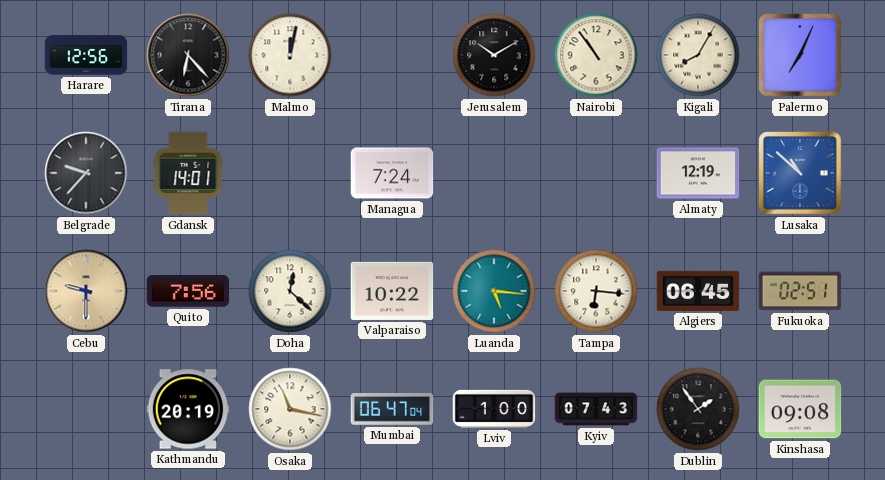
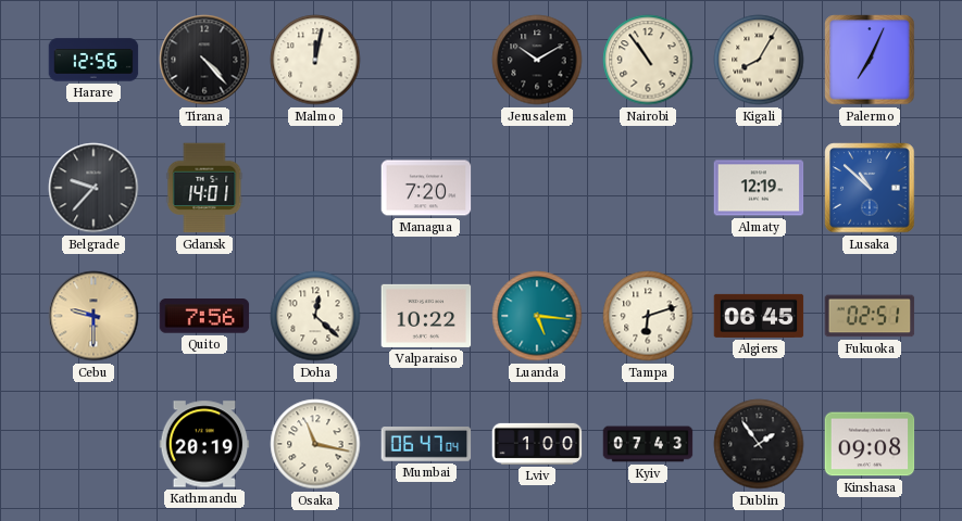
Tirana: 6:23 -> 4:23 (204, 60)
Managua: 7:24 -> 7:20 (426, 188)
Tampa: 6:16 -> 6:12 (648, 316)
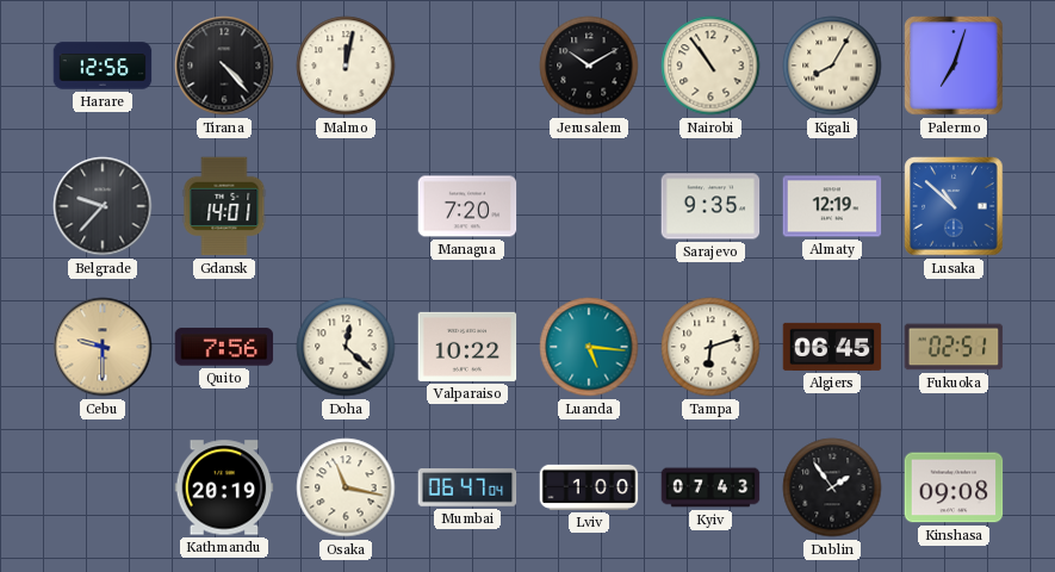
Palermo: 7:04 -> 7:03 (954, 66)
Sarajevo: none -> 9:35 (710, 206)
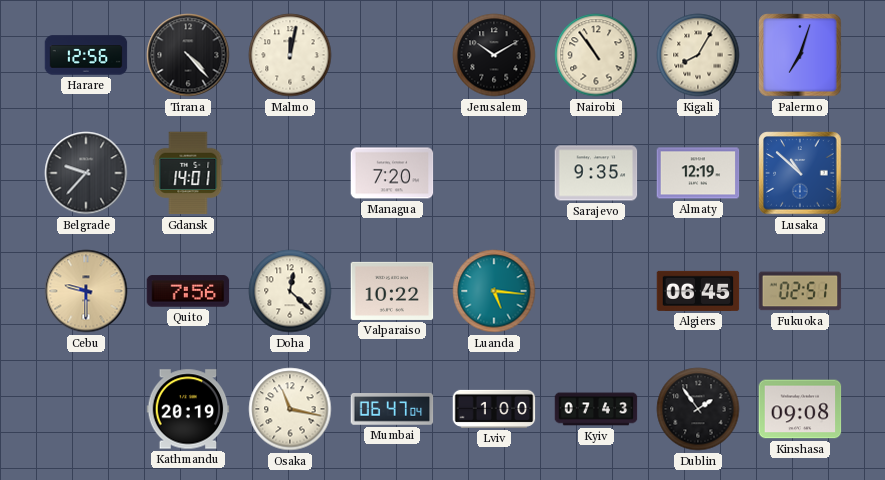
Tampa: 6:12 -> none (710, 347)
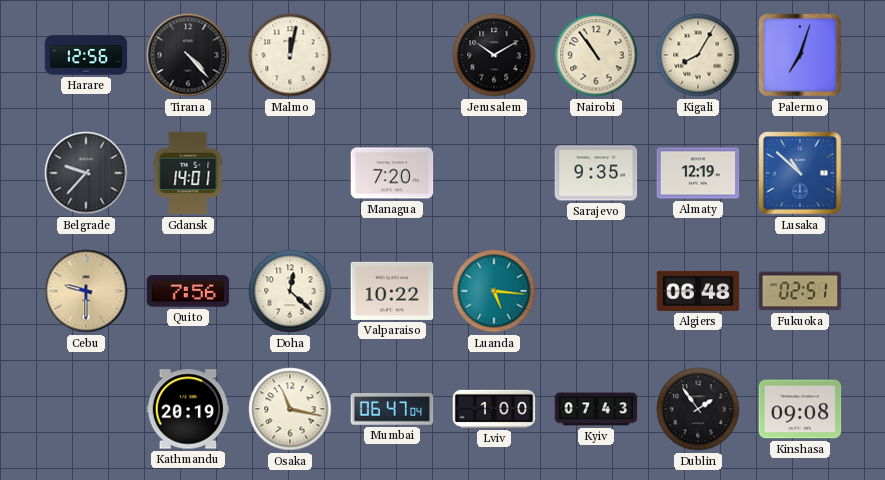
Algiers: 06:45 -> 06:48 (698, 291)
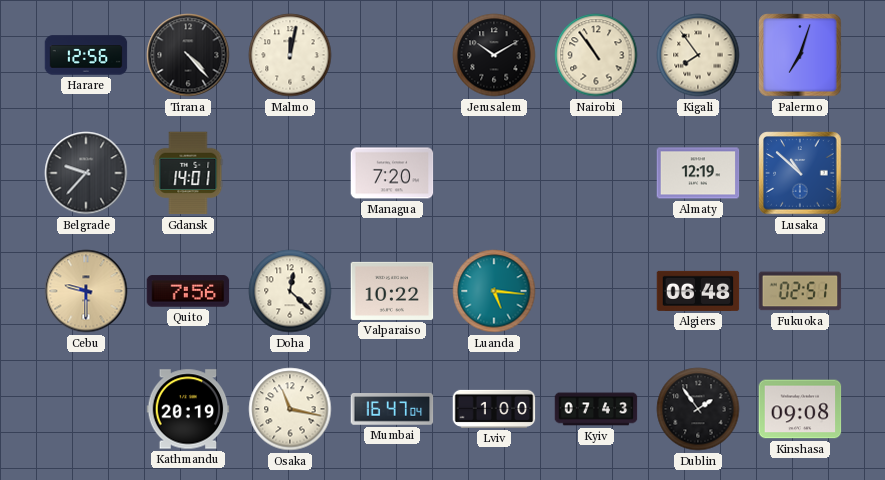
Kigali: 8:05 -> 7:54 (698, 55)
Sarajevo: 9:35 -> none (596, 173)
Mumbai: 06:47 -> 16:47 (392, 410)
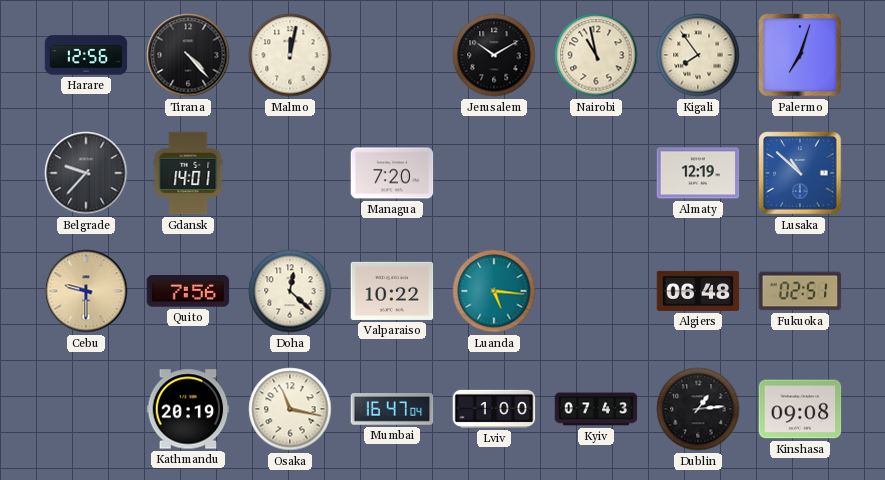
Nairobi: 10:54 -> 10:58 (596, 55)
Dublin: 1:54 -> 1:14 (698, 409)
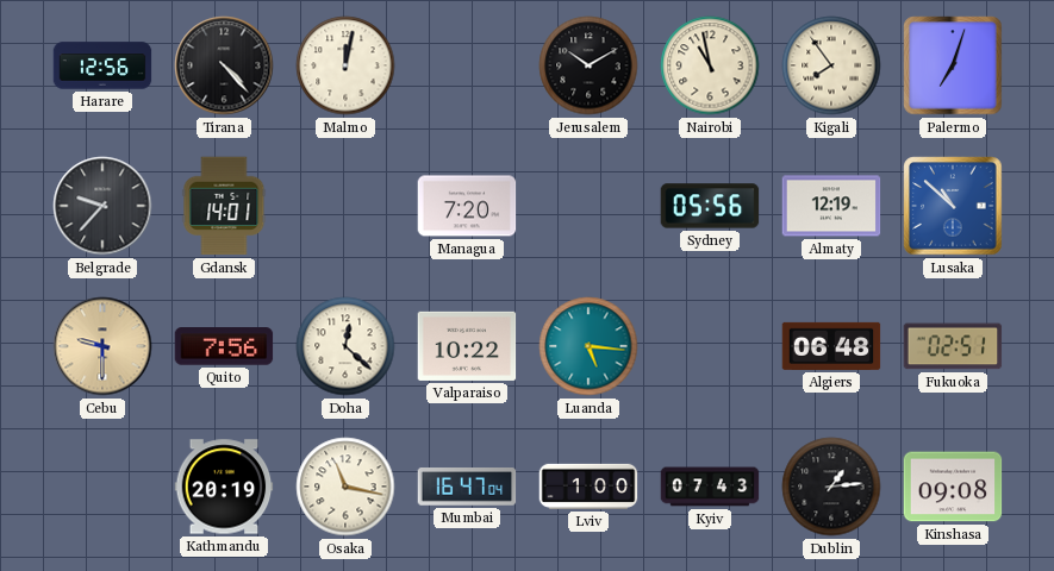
Sydney: none -> 05:56 (710, 206)
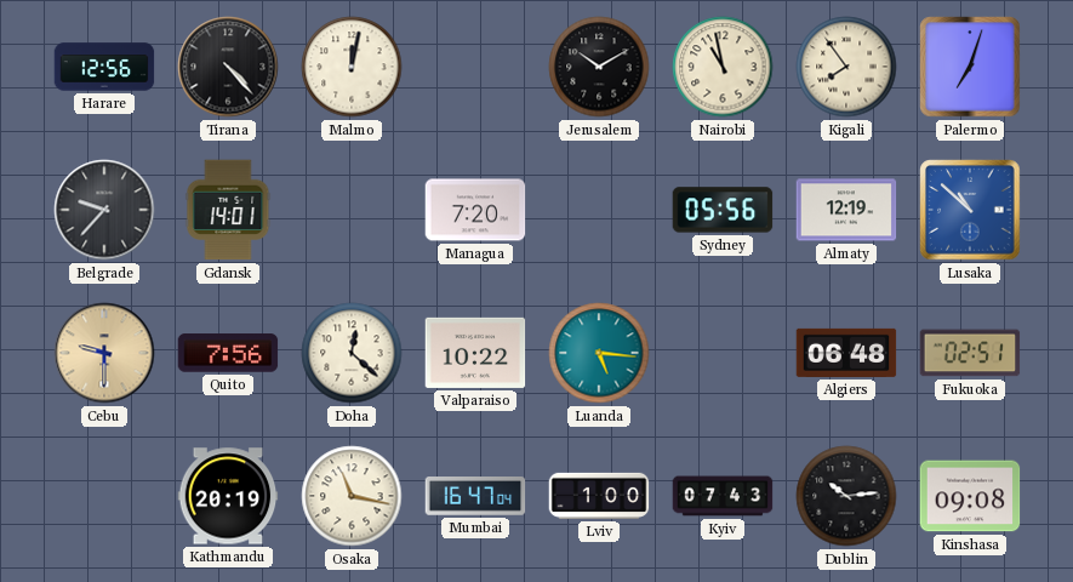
Dublin: 1:14 -> 10:14 (846, 496)
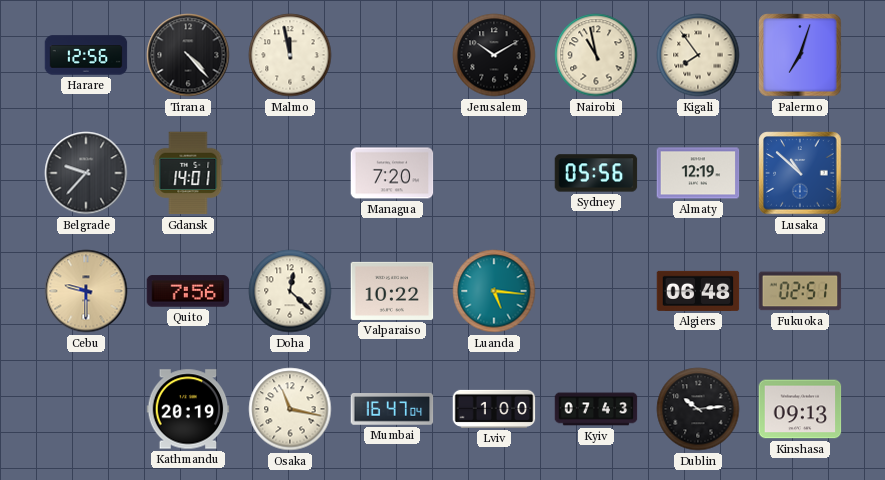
Malmo: 12:02 -> 11:58 (290, 55)
Kinshasa: 09:08 -> 09:13 (800, 409)
